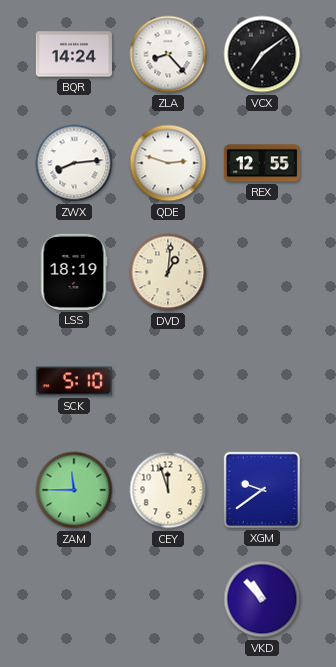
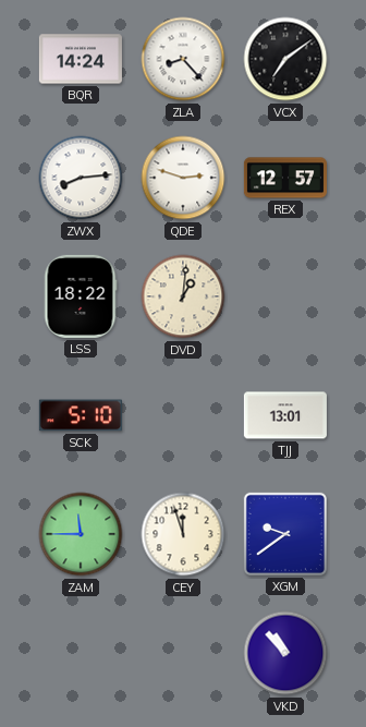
REX: 12:55 -> 12:57 (285, 178)
LSS: 18:19 -> 18:22 (81, 296)
TJJ: none -> 13:01 (285, 415)
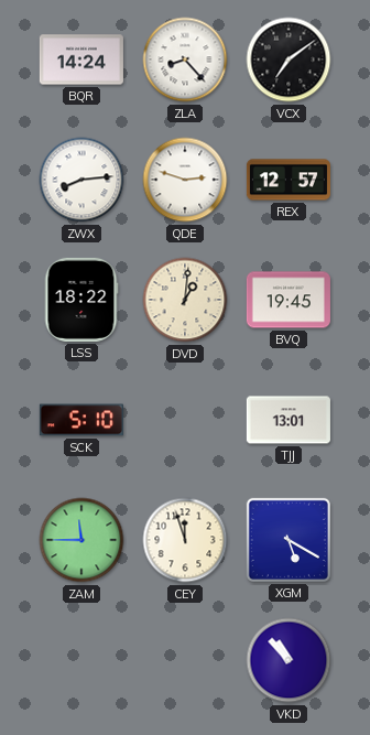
BVQ: none -> 19:45 (289, 300)
XGM: 9:39 -> 5:20 (289, 540)
